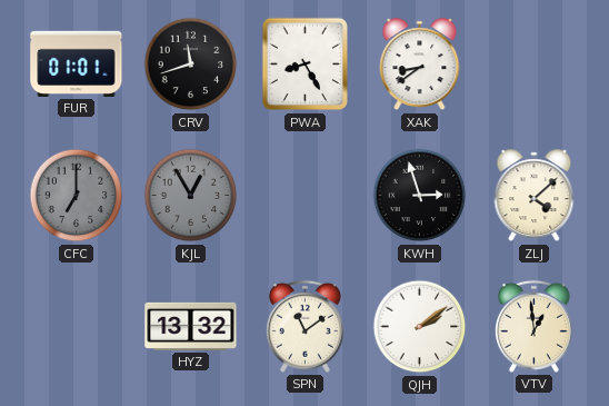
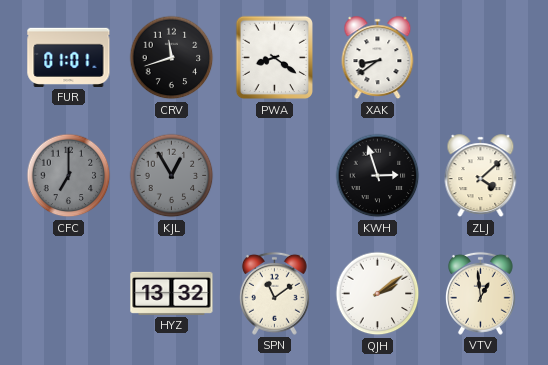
PWA: 8:25 -> 8:21 (274, 58)
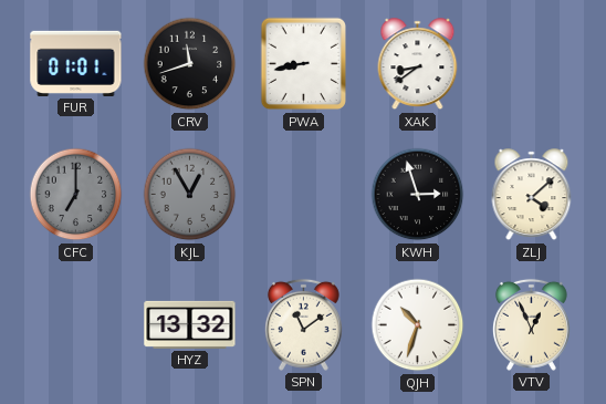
PWA: 8:21 -> 8:43 (303, 64)
QJH: 2:09 -> 10:33 (418, 325)
VTV: 12:59 -> 12:56 (531, 324)
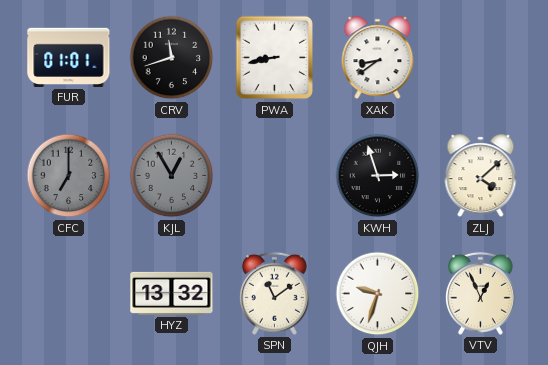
QJH: 10:33 -> 9:33 (378, 294)
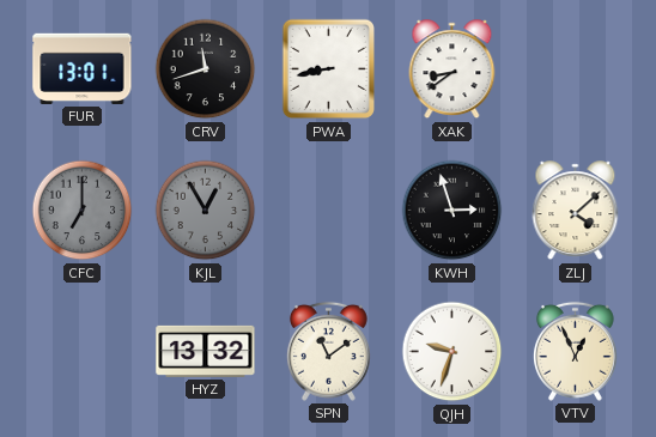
FUR: 01:01 -> 13:01 (83, 68)
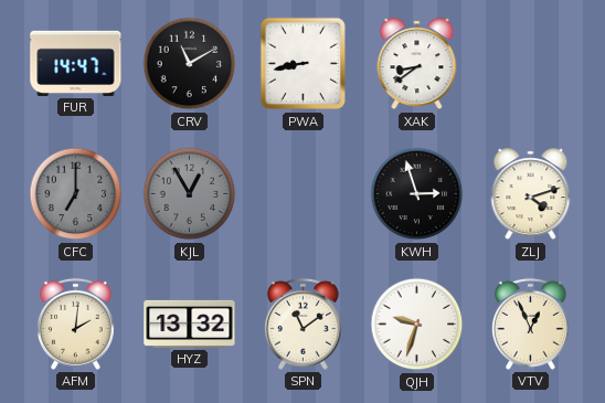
FUR: 13:01 -> 14:47 (76, 63)
CRV: 11:42 -> 11:10 (190, 64)
ZLJ: 4:08 -> 4:12 (531, 194)
AFM: none -> 2:01 (75, 324)
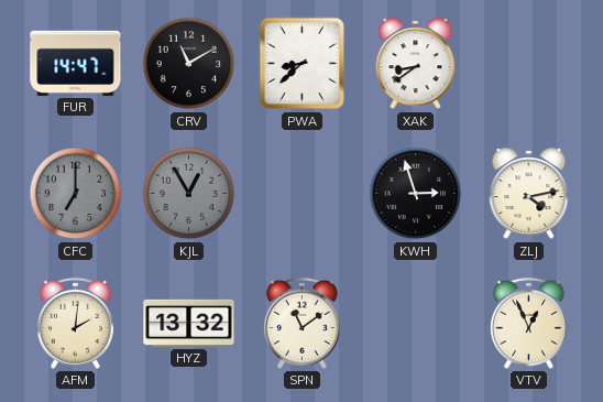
PWA: 8:43 -> 8:38 (301, 64)
ZLJ: 4:12 -> 4:13 (529, 194)
QJH: 9:33 -> none (417, 325)
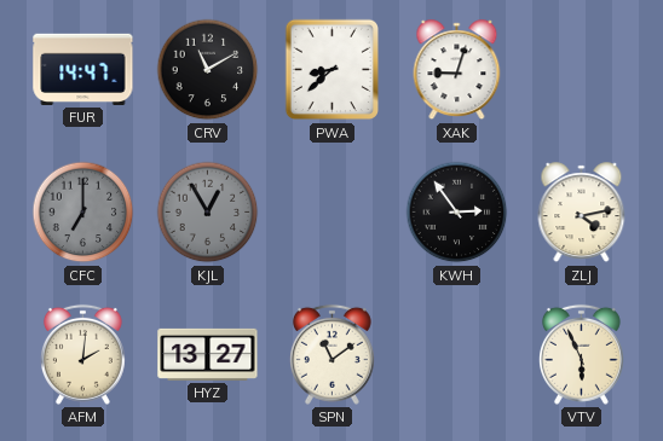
XAK: 8:39 -> 9:03 (457, 70)
KWH: 2:57 -> 2:54 (457, 213)
HYZ: 13:32 -> 13:27 (208, 354)
VTV: 12:56 -> 5:56 (581, 354)
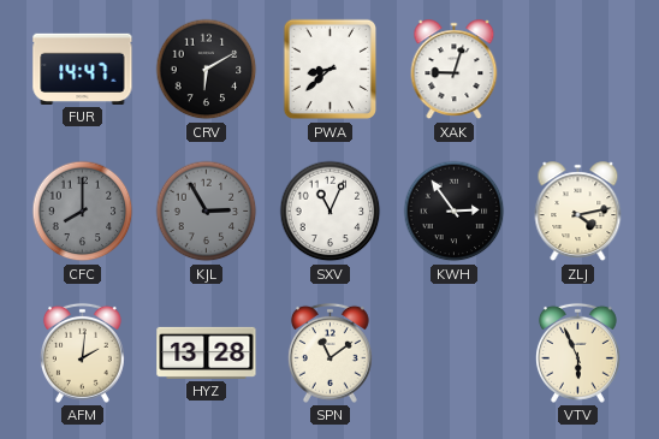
CRV: 11:10 -> 6:10 (207, 70)
CFC: 7:00 -> 8:00 (83, 212)
KJL: 12:55 -> 2:55 (207, 212)
SXV: none -> 11:04 (331, 212)
HYZ: 13:27 -> 13:28 (207, 352)
